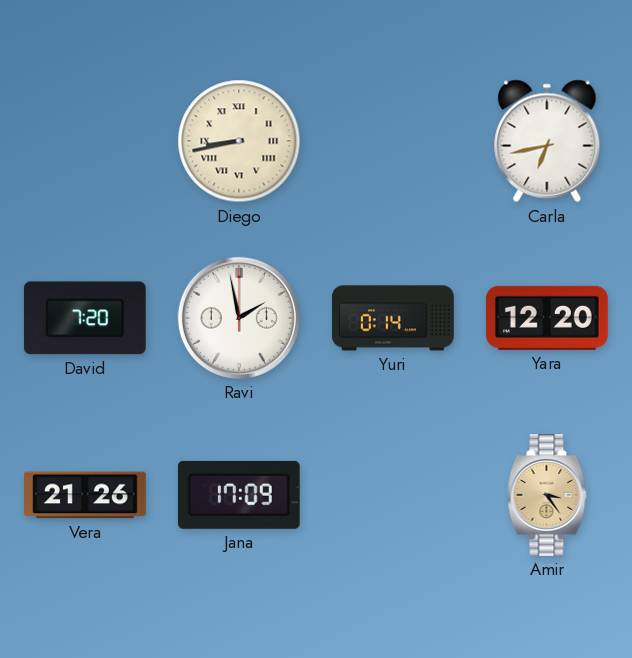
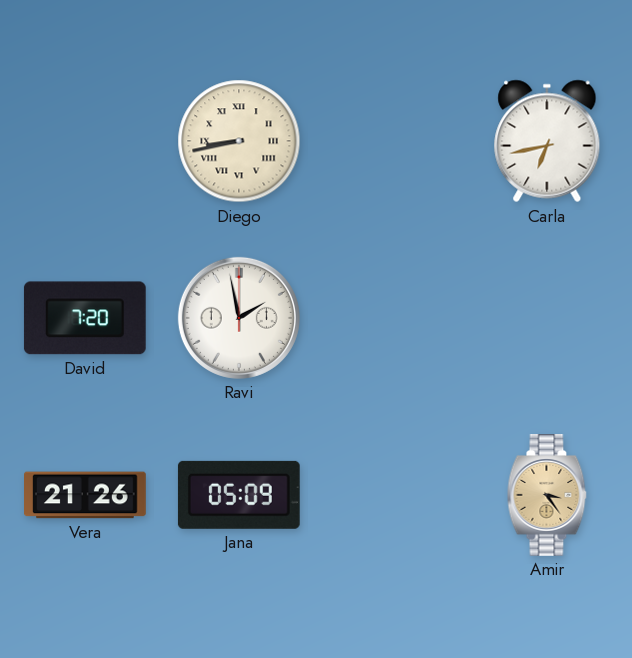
Yuri: 0:14 -> none (393, 318)
Yara: 12:20 -> none (548, 318)
Jana: 17:09 -> 05:09 (239, 495)
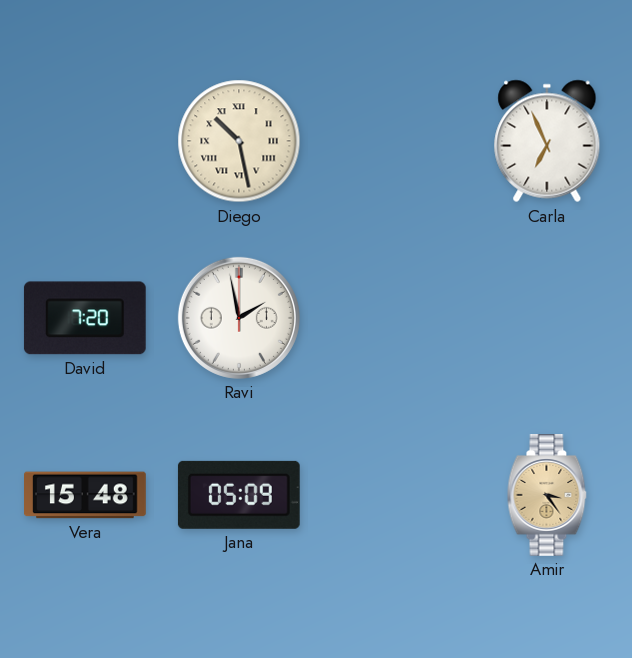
Diego: 8:43 -> 10:28 (239, 141)
Carla: 6:43 -> 6:56 (547, 141)
Vera: 21:26 -> 15:48 (86, 495)
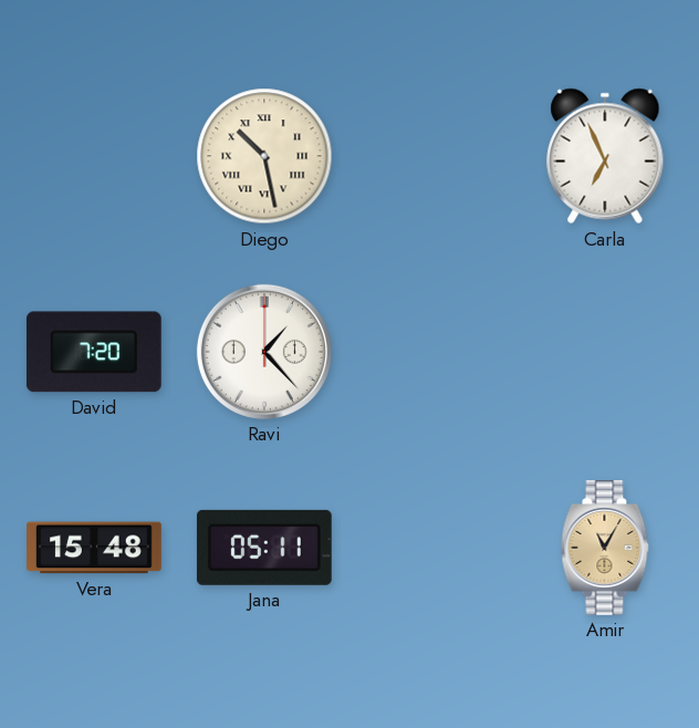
Ravi: 1:58 -> 1:23 (264, 352)
Jana: 05:09 -> 05:11 (264, 548)
Amir: 3:24 -> 11:05 (605, 549)
